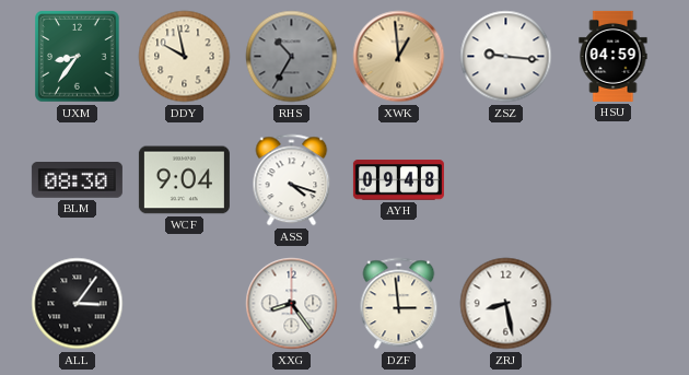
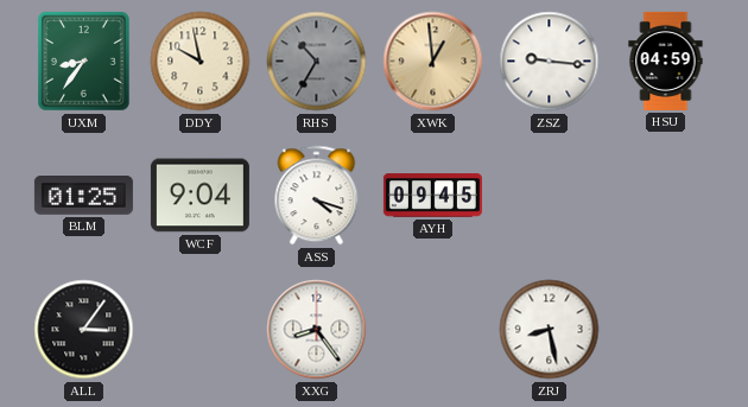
BLM: 08:30 -> 01:25 (83, 196)
AYH: 09:48 -> 09:45 (432, 196)
DZF: 2:59 -> none (399, 304)
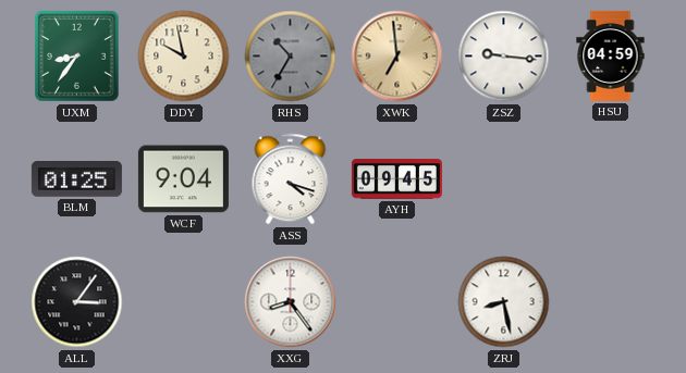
XWK: 12:59 -> 6:59 (397, 57)
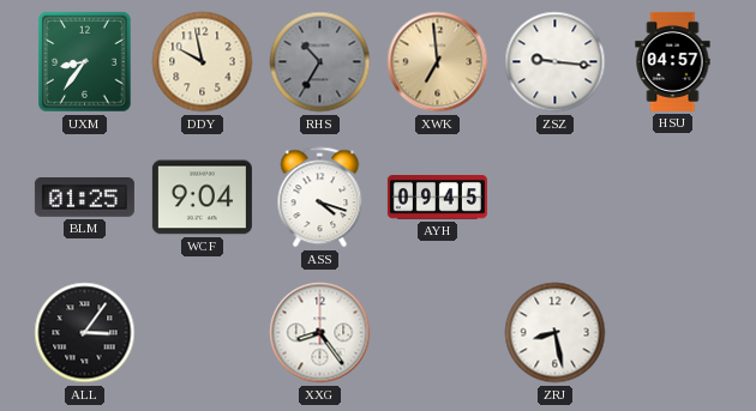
HSU: 04:59 -> 04:57 (673, 61)
